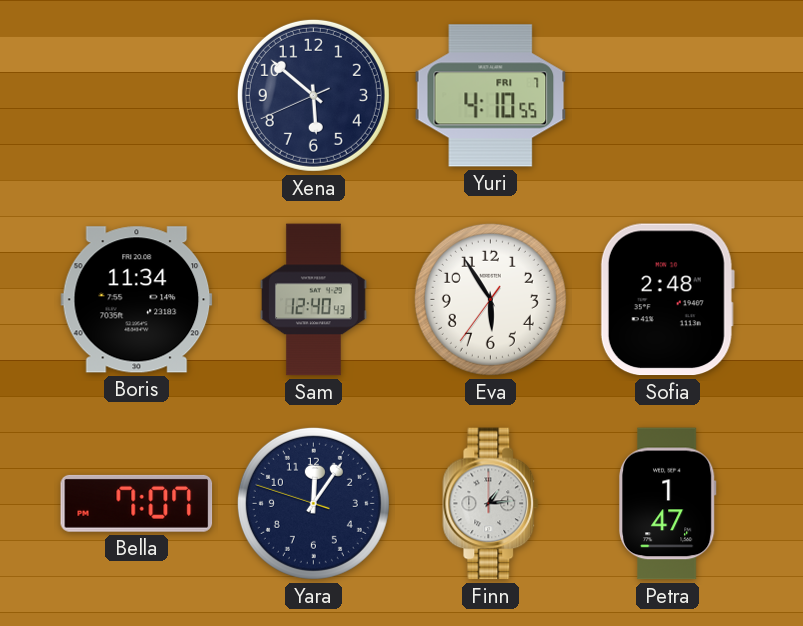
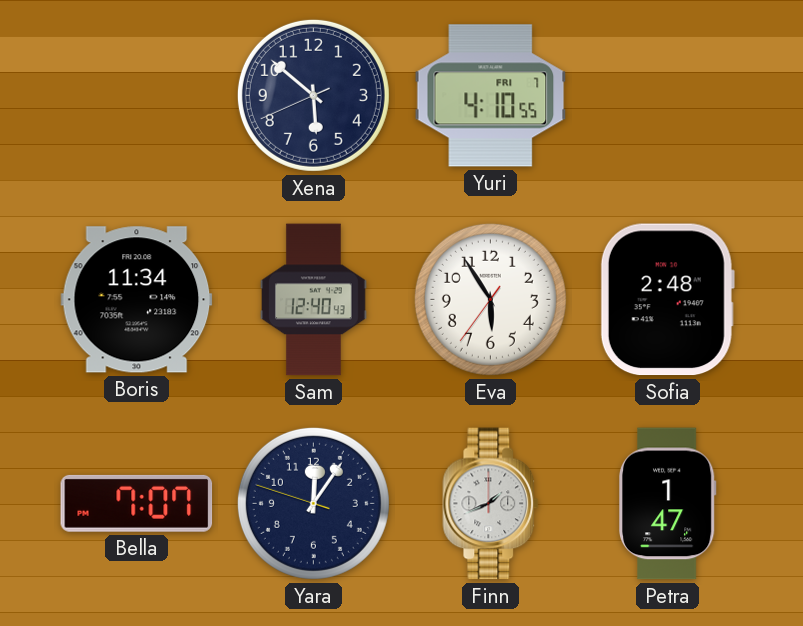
Finn: 1:14 -> 1:41 (491, 504)
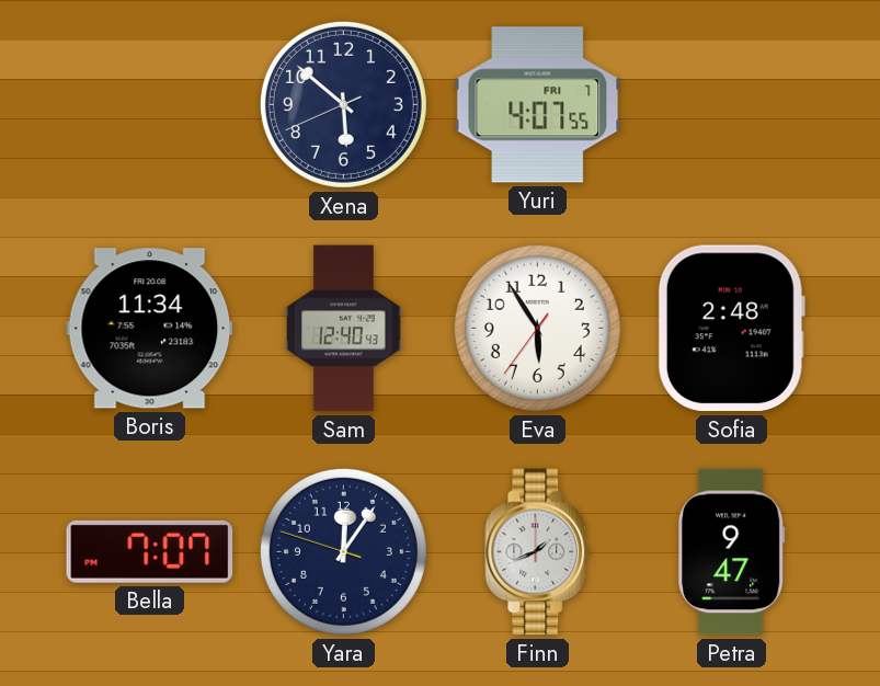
Yuri: 4:10 -> 4:07 (538, 105)
Petra: 1:47 -> 9:47 (732, 552)
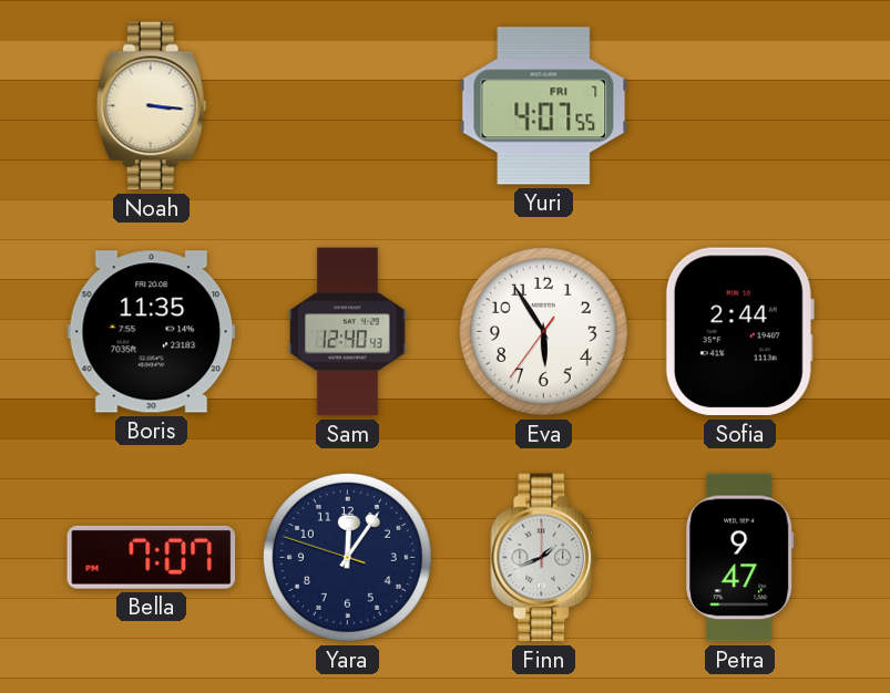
Noah: none -> 3:16 (151, 106)
Xena: 5:51 -> none (343, 104)
Boris: 11:34 -> 11:35 (152, 332)
Sofia: 2:48 -> 2:44 (739, 332)
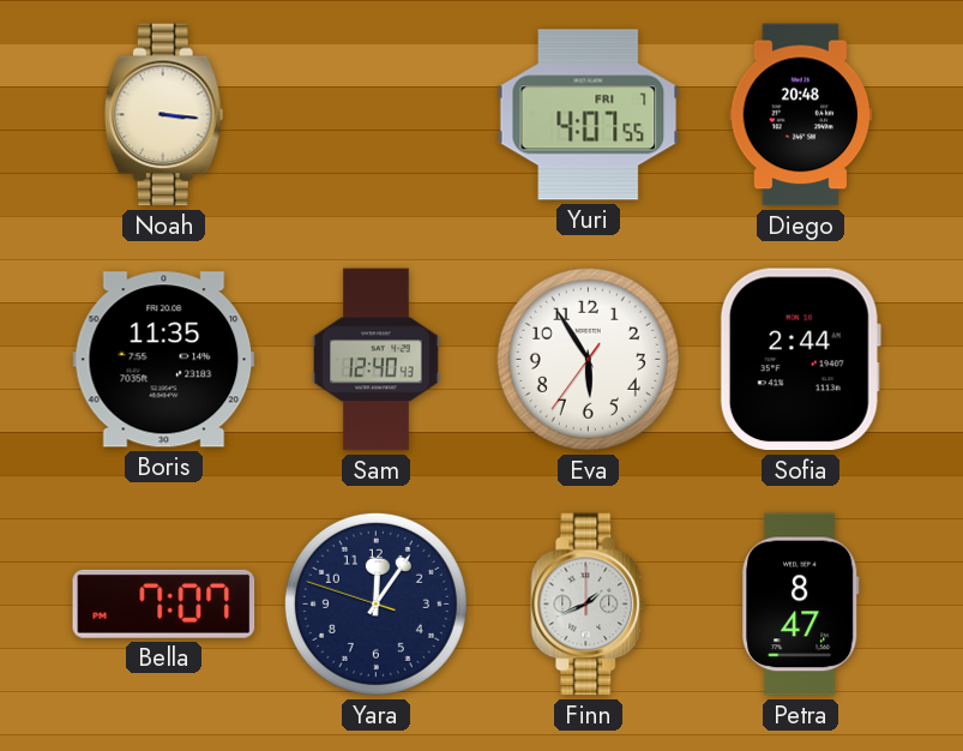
Diego: none -> 20:48 (801, 115)
Petra: 9:47 -> 8:47 (801, 605)
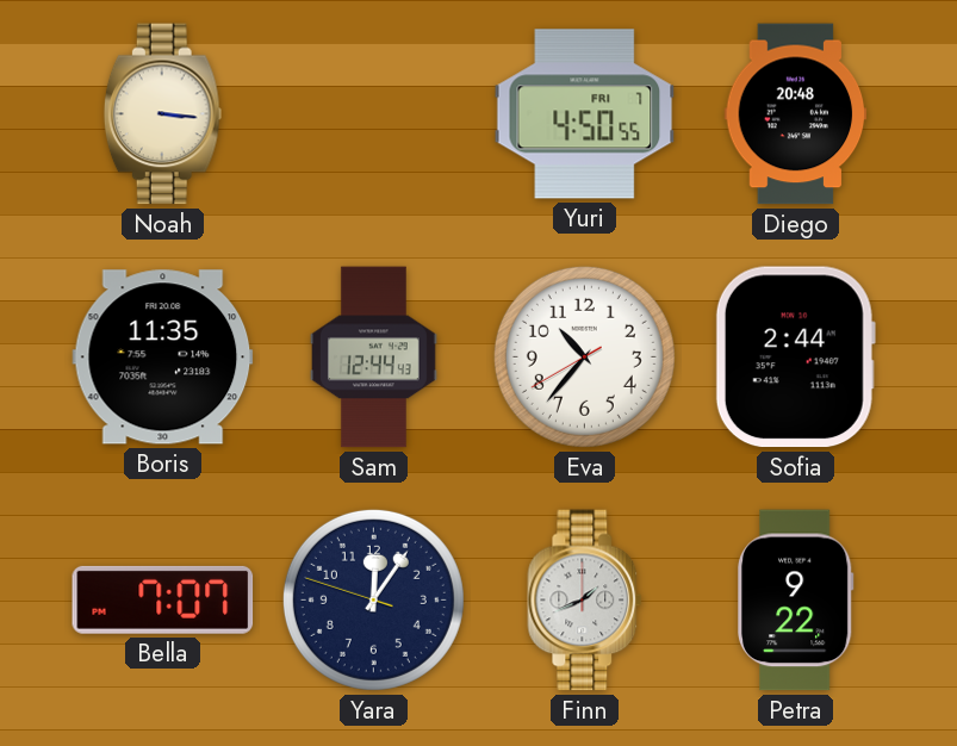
Yuri: 4:07 -> 4:50 (585, 114)
Sam: 12:40 -> 12:44 (374, 358)
Eva: 5:54 -> 10:36 (584, 356)
Petra: 8:47 -> 9:22 (796, 601)
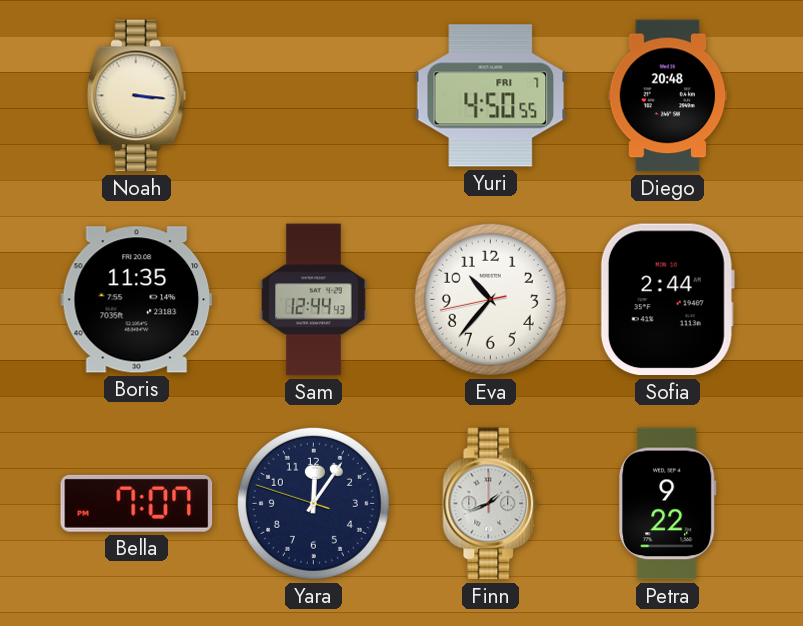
Eva: 10:36:40 -> 10:36:43 (490, 299)
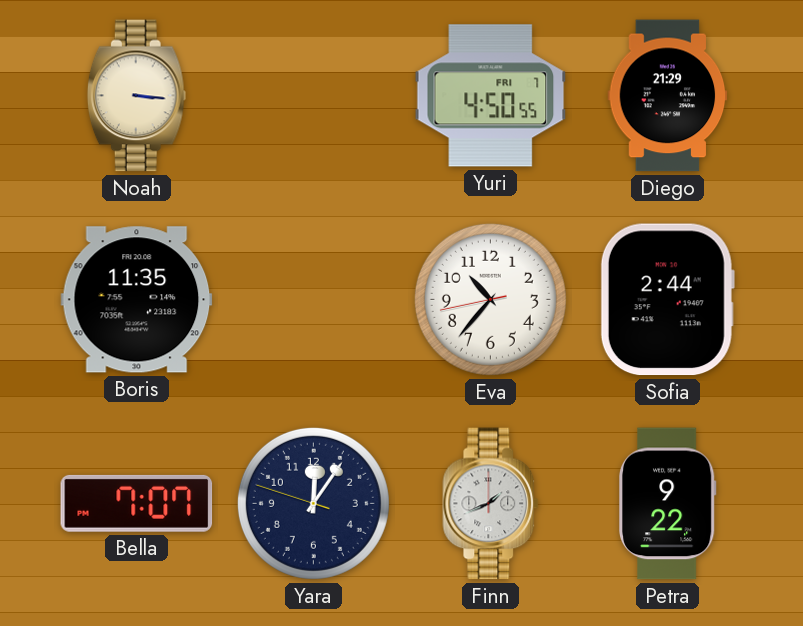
Diego: 20:48 -> 21:29 (668, 96)
Sam: 12:44 -> none (314, 300)
